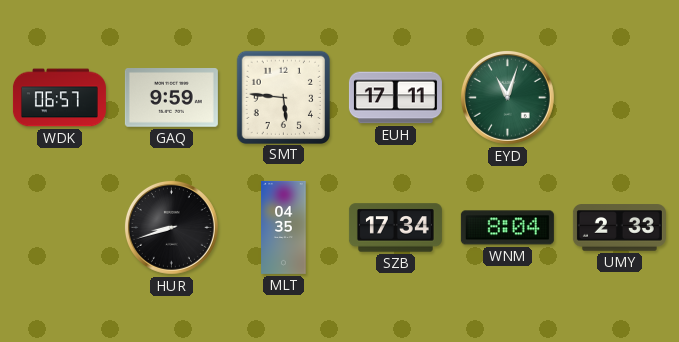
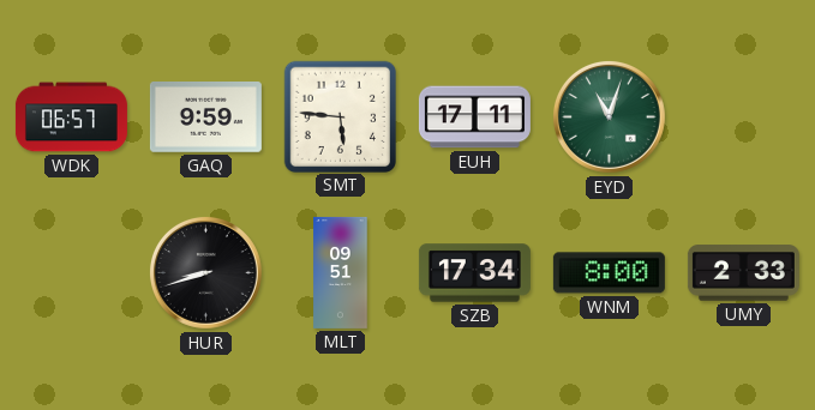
MLT: 04:35 -> 09:51 (341, 272)
WNM: 8:04 -> 8:00 (609, 273)
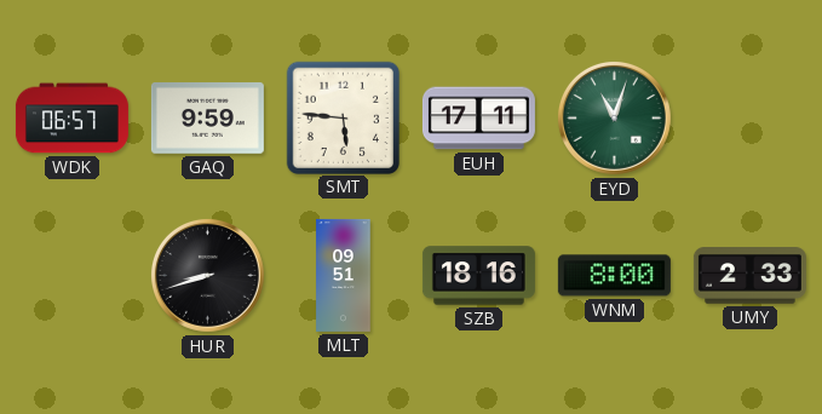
SZB: 17:34 -> 18:16 (478, 276)
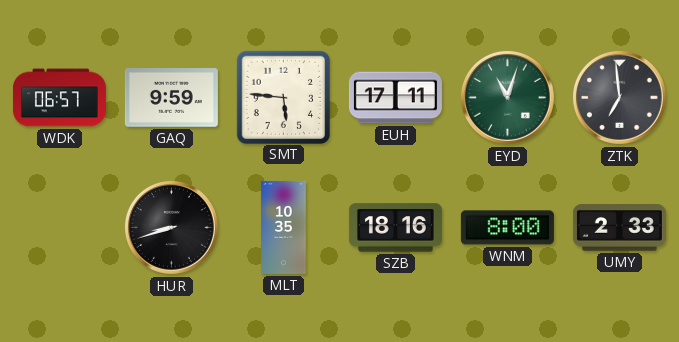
ZTK: none -> 6:59 (619, 97)
MLT: 09:51 -> 10:35 (284, 227)
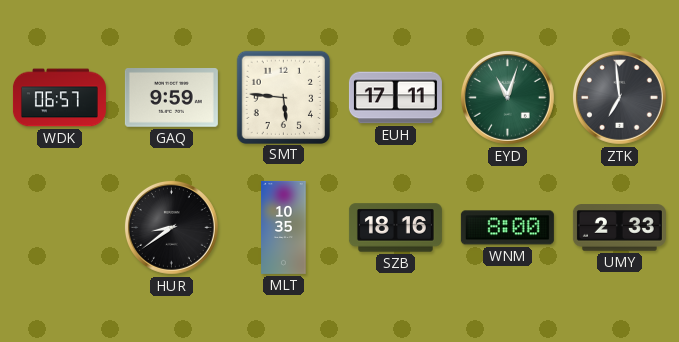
HUR: 8:42 -> 8:39 (171, 227)
